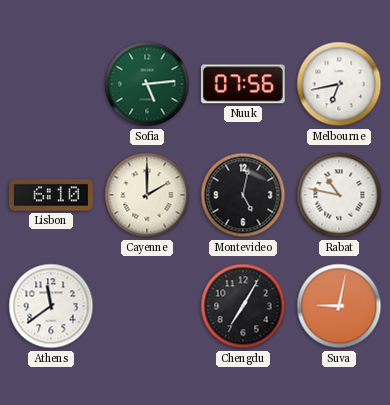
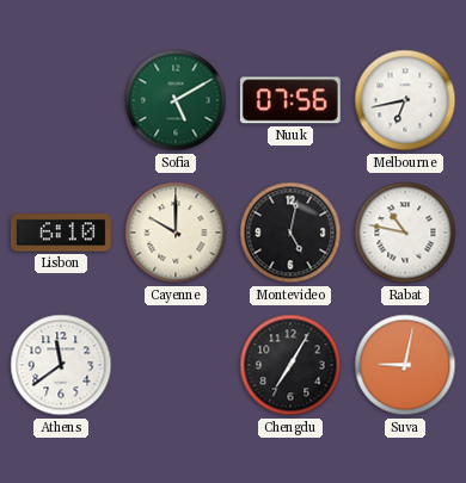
Sofia: 5:14 -> 5:10 (176, 100)
Cayenne: 2:00 -> 10:00 (176, 233)
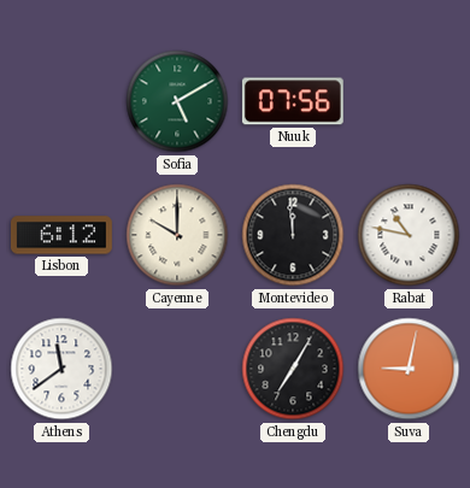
Melbourne: 6:43 -> none (405, 100)
Lisbon: 6:10 -> 6:12 (61, 235)
Montevideo: 5:02 -> 11:59 (293, 235)
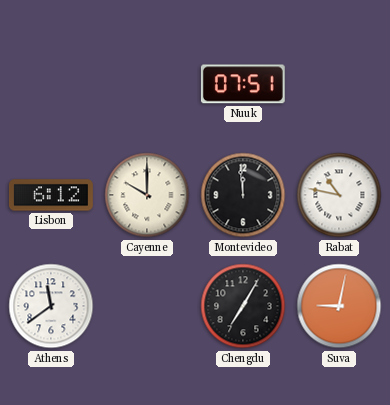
Sofia: 5:10 -> none (177, 101)
Nuuk: 07:56 -> 07:51 (243, 84)
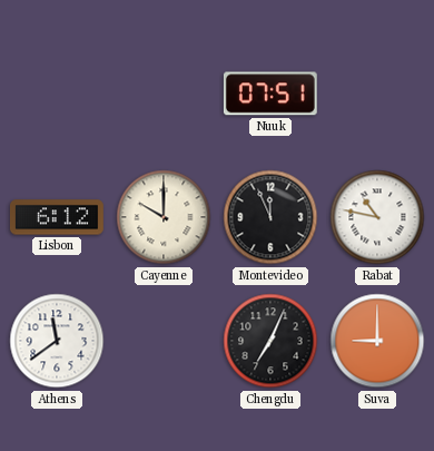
Montevideo: 11:59 -> 11:56 (270, 217)
Chengdu: 7:05 -> 7:04 (270, 341)
Suva: 9:02 -> 9:00 (377, 341)
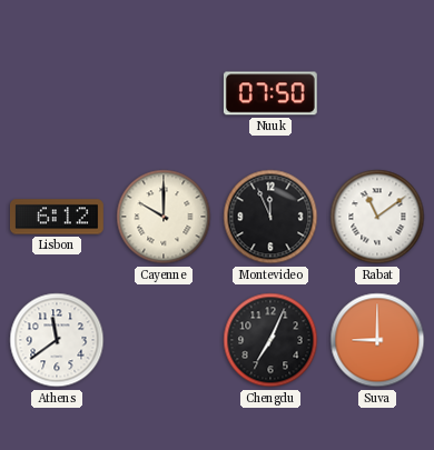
Nuuk: 07:51 -> 07:50 (270, 93)
Rabat: 10:47 -> 11:09 (377, 217)
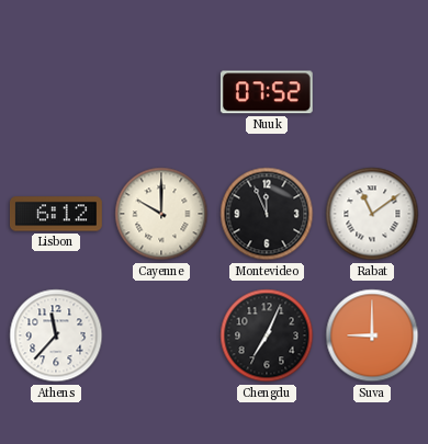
Nuuk: 07:50 -> 07:52 (267, 92)
Athens: 11:39 -> 11:37 (56, 335)
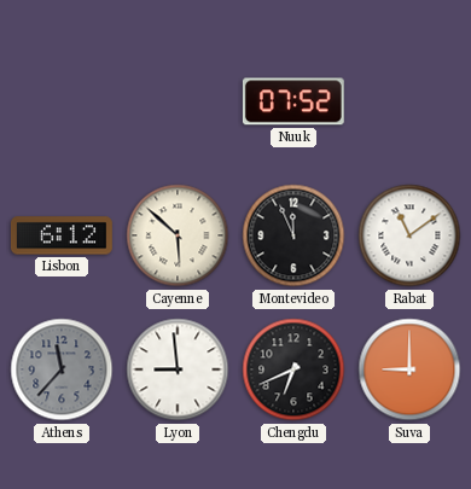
Cayenne: 10:00 -> 5:52 (178, 235)
Athens dial: white -> grey (62, 369)
Lyon: none -> 8:59 (178, 369)
Chengdu: 7:04 -> 6:41 (293, 369)
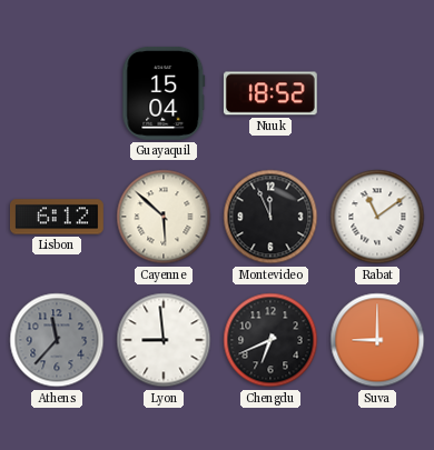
Guayaquil: none -> 15:04 (164, 93)
Nuuk: 07:52 -> 18:52 (270, 93)
